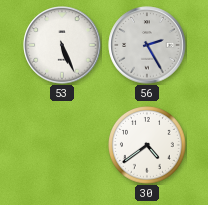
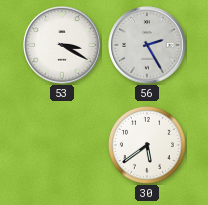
53: 5:26 -> 3:20 (62, 45)
30: 4:39 -> 5:39 (148, 146)
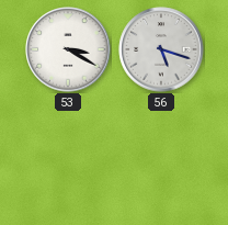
56: 2:25 -> 5:18 (161, 49)
30: 5:39 -> none (148, 146)
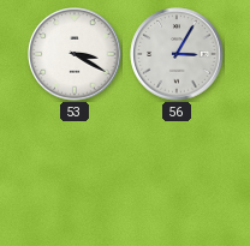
56: 5:18 -> 3:05 (177, 54)
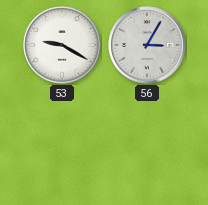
53: 3:20 -> 9:20 (62, 45)
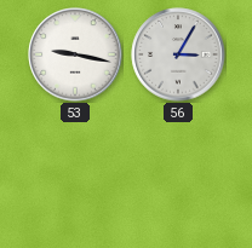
53: 9:20 -> 9:17 (75, 54)
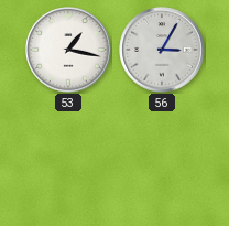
53: 9:17 -> 1:17 (68, 50)
